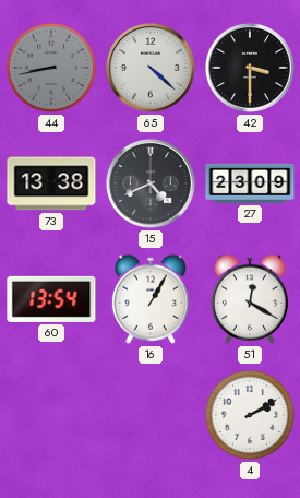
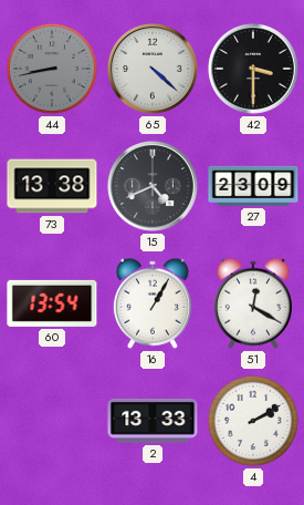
2: none -> 13:33 (153, 421)
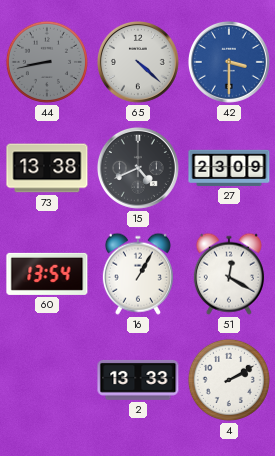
42 dial: black -> blue (229, 62)
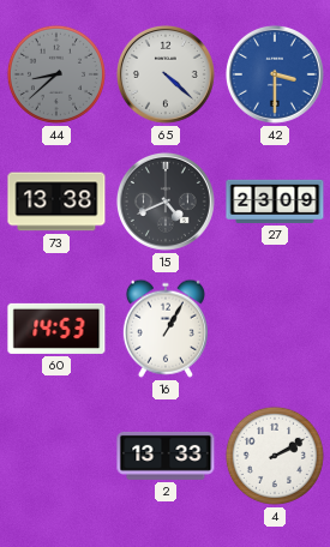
44: 8:43 -> 8:38 (56, 74)
60: 13:54 -> 14:53 (56, 329)
51: 12:20 -> none (229, 274)
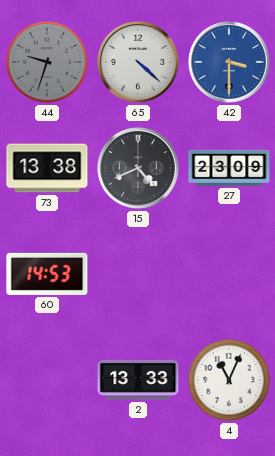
44: 8:38 -> 9:33 (47, 62)
16: 1:05 -> none (166, 329)
4: 2:10 -> 11:04 (229, 380)
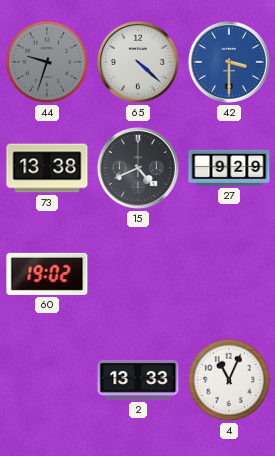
27: 23:09 -> 9:29 (229, 168)
60: 14:53 -> 19:02 (47, 274)
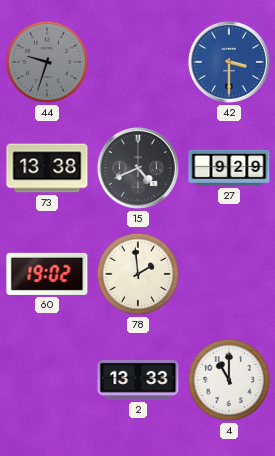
65: 4:22 -> none (138, 62)
78: none -> 1:59 (138, 274)
4: 11:04 -> 11:00 (229, 380)
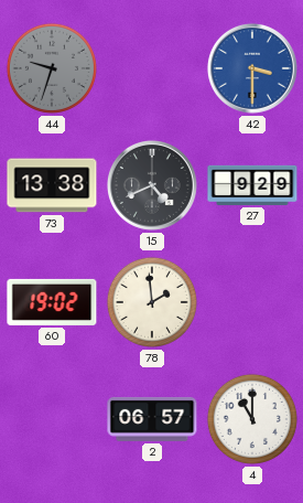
2: 13:33 -> 06:57 (152, 419)
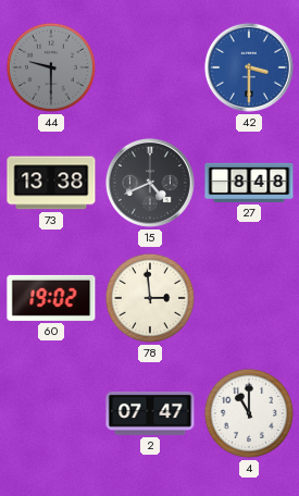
44: 9:33 -> 9:30 (51, 67)
27: 9:29 -> 8:48 (249, 183)
78: 1:59 -> 2:59 (150, 298)
2: 06:57 -> 07:47 (150, 413)
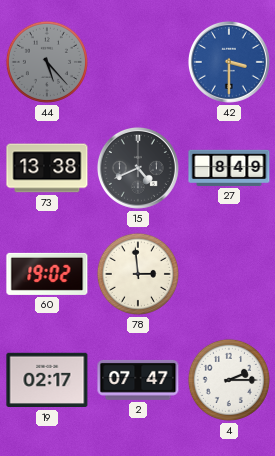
44: 9:30 -> 5:23 (47, 62)
27: 8:48 -> 8:49 (229, 168)
19: none -> 02:17 (47, 380)
4: 11:00 -> 2:15 (229, 380)
